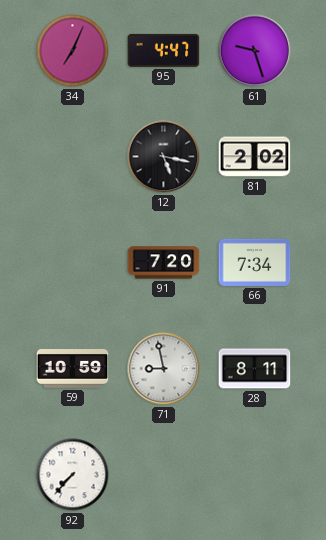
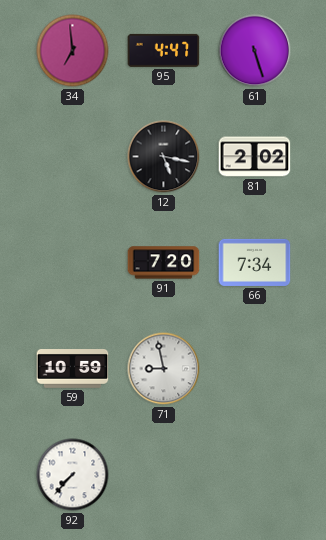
34: 7:04 -> 6:59 (73, 51)
61: 9:27 -> 5:27 (255, 51)
28: 8:11 -> none (255, 369)
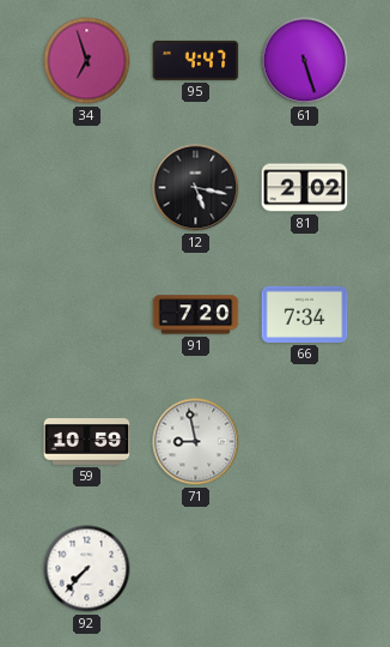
34: 6:59 -> 6:57 (87, 61)
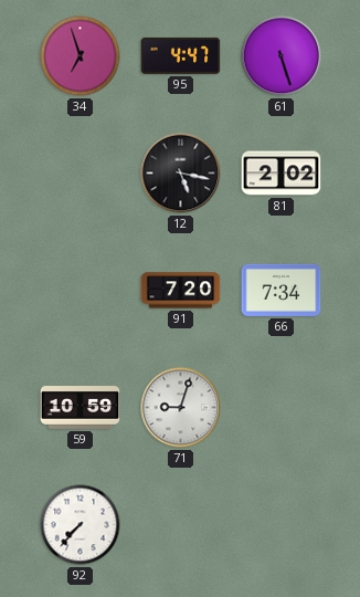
71: 8:58 -> 9:03 (181, 408)
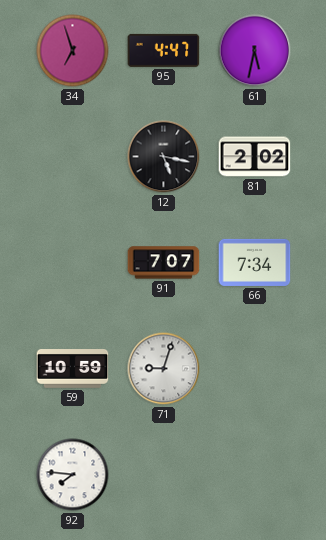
61: 5:27 -> 5:32 (255, 51)
91: 7:20 -> 7:07 (164, 263)
92: 7:37 -> 7:46 (73, 475)
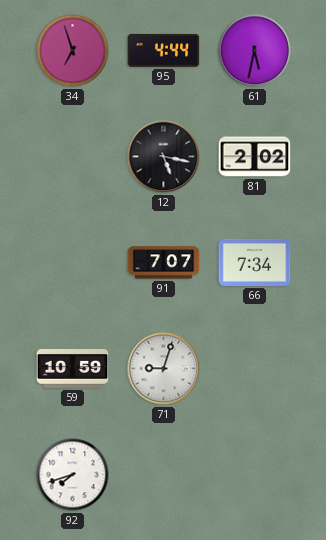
95: 4:47 -> 4:44 (164, 50)
92: 7:46 -> 7:42 (73, 475)
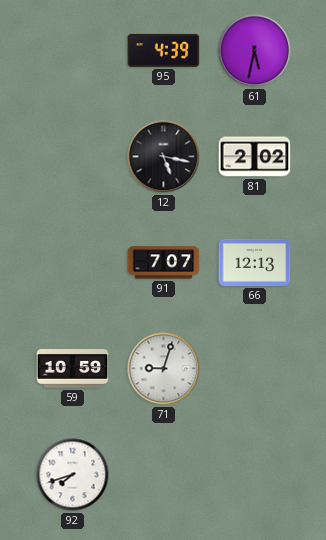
34: 6:57 -> none (73, 51)
95: 4:44 -> 4:39 (164, 50)
66: 7:34 -> 12:13 (255, 262)
